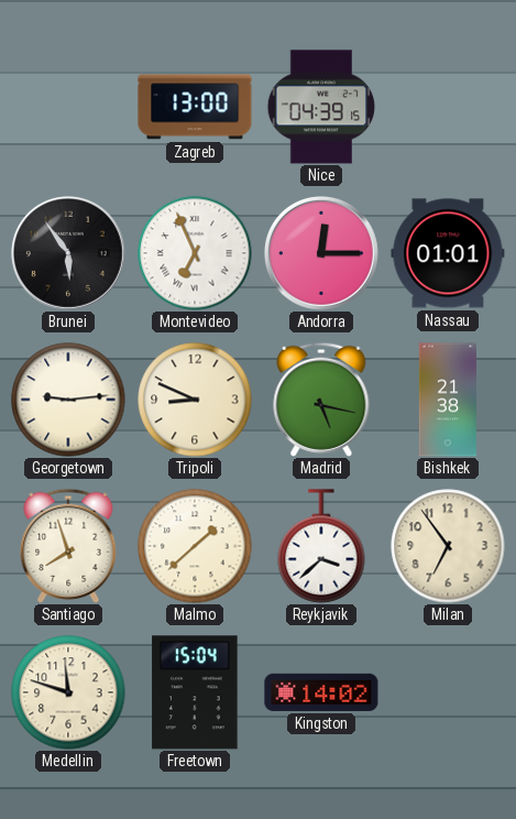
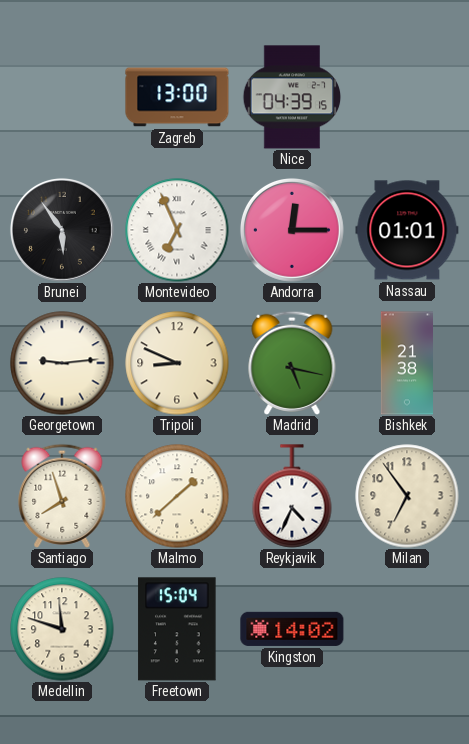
Reykjavik: 3:38 -> 4:34 (292, 496)
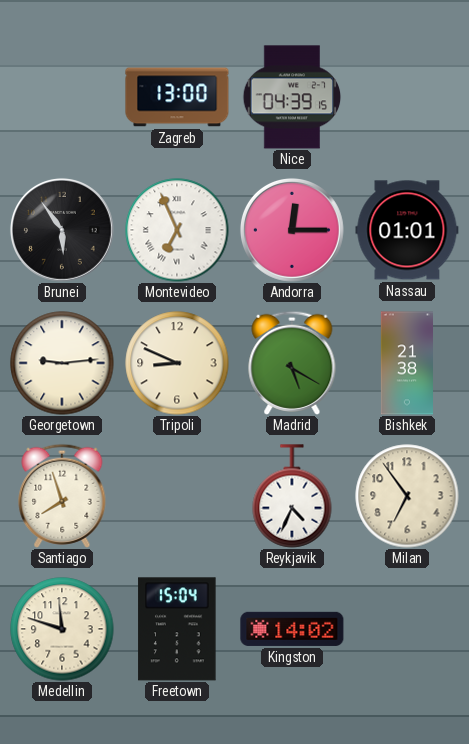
Madrid: 5:17 -> 5:20 (292, 363)
Malmo: 1:38 -> none (177, 496)
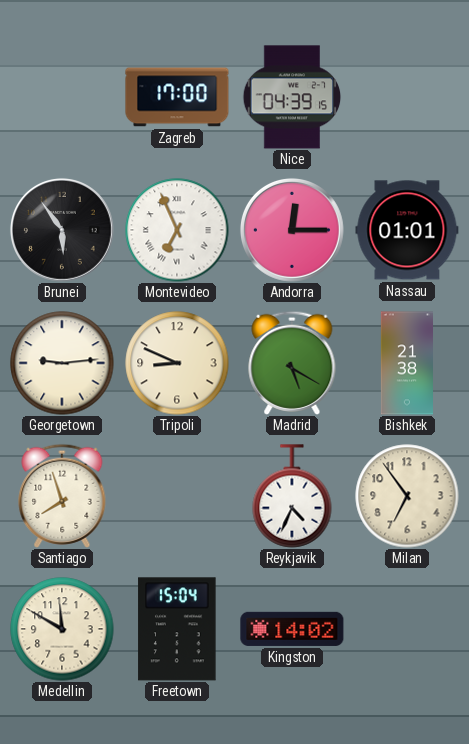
Zagreb: 13:00 -> 17:00 (177, 97)
Medellin: 11:48 -> 11:50 (62, 629)
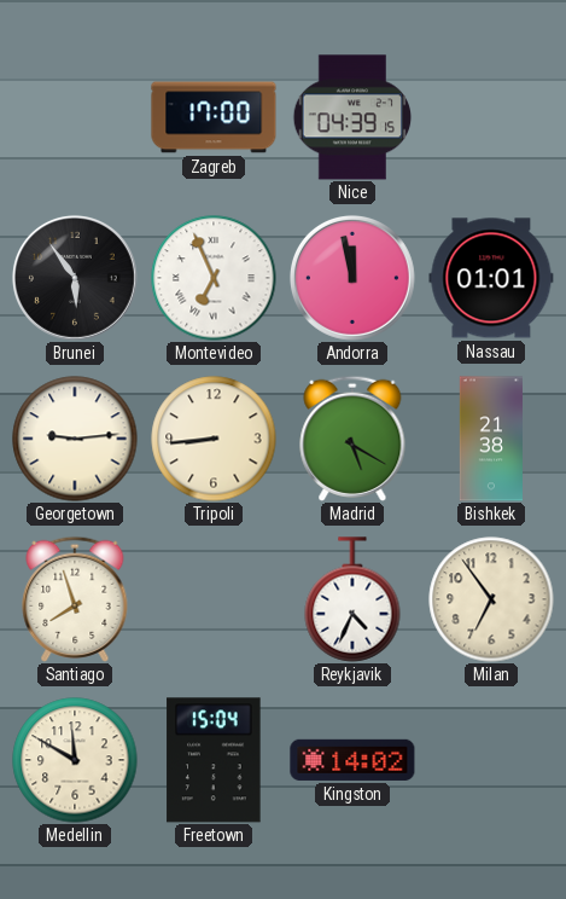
Andorra: 12:15 -> 11:58 (352, 278)
Tripoli: 8:49 -> 8:44 (214, 439)
